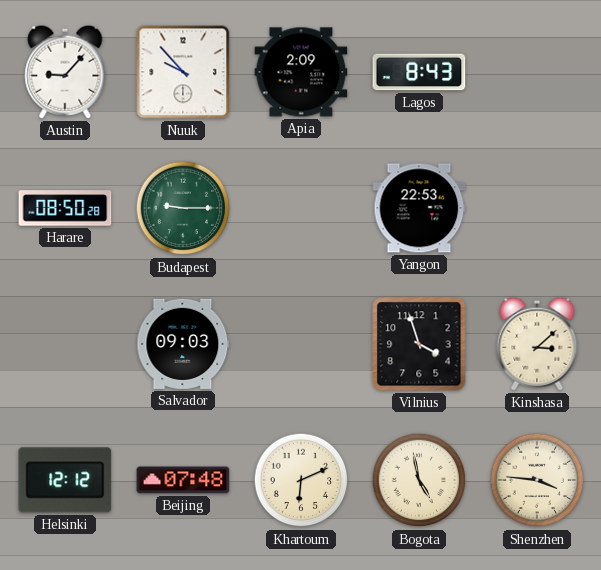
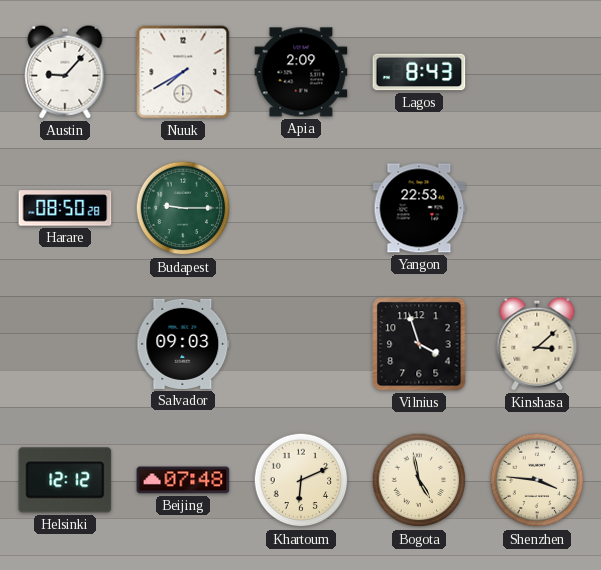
Nuuk: 9:53 -> 7:40 (183, 72)
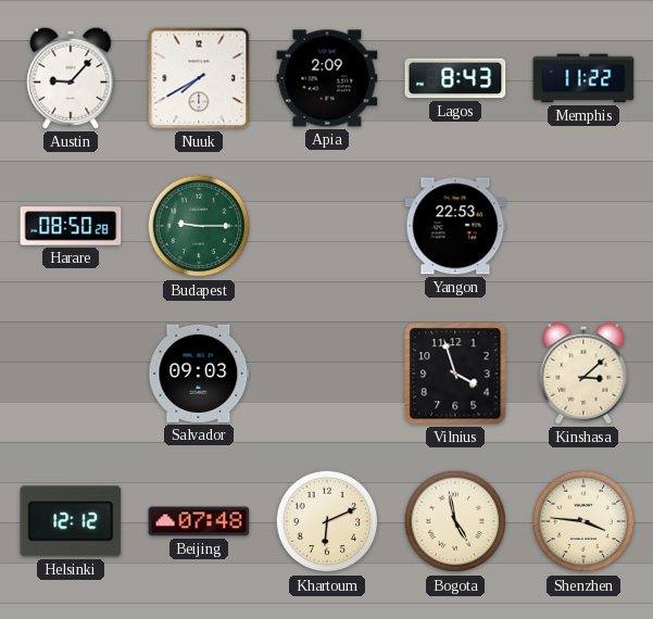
Memphis: none -> 11:22 (583, 78)
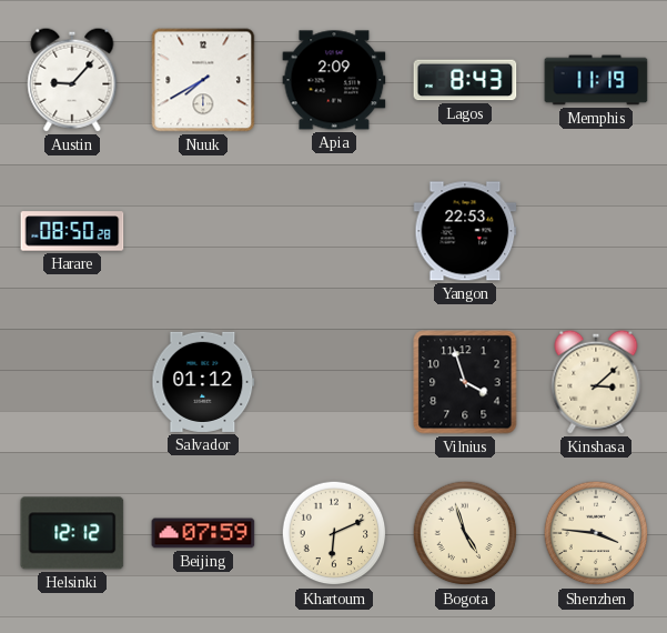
Memphis: 11:22 -> 11:19 (596, 80)
Budapest: 9:15 -> none (199, 226)
Salvador: 09:03 -> 01:12 (203, 382)
Beijing: 07:48 -> 07:59 (203, 533)
Bogota: 4:58 -> 4:57 (465, 533)
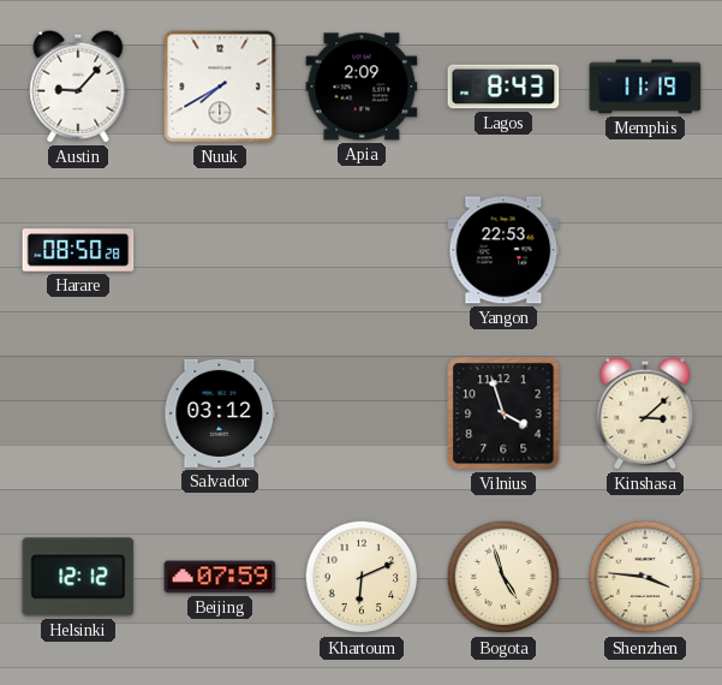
Salvador: 01:12 -> 03:12 (220, 413)
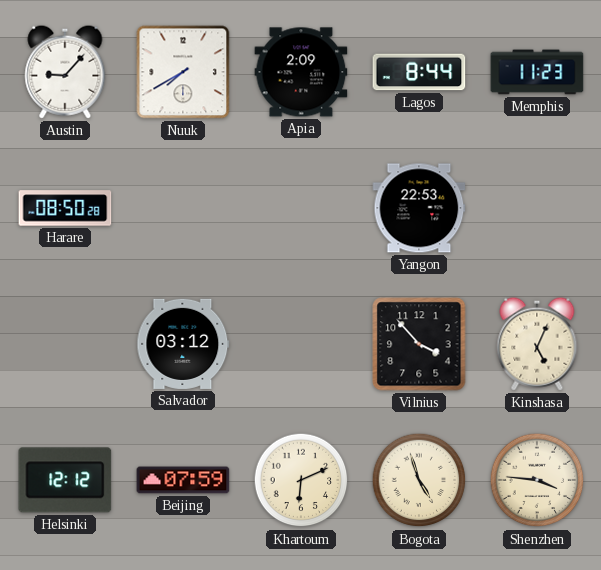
Lagos: 8:43 -> 8:44 (419, 72)
Memphis: 11:19 -> 11:23 (537, 72)
Vilnius: 3:57 -> 3:53 (419, 344)
Kinshasa: 3:08 -> 5:04 (537, 344)
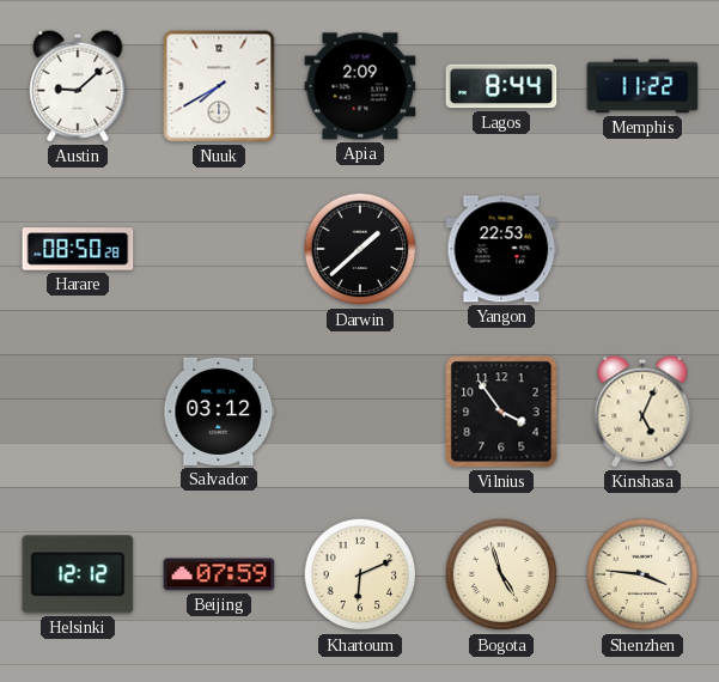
Austin: 9:07 -> 9:08 (78, 86)
Memphis: 11:23 -> 11:22 (642, 86)
Darwin: none -> 1:38 (360, 249)
Vilnius: 3:53 -> 3:54 (501, 412)
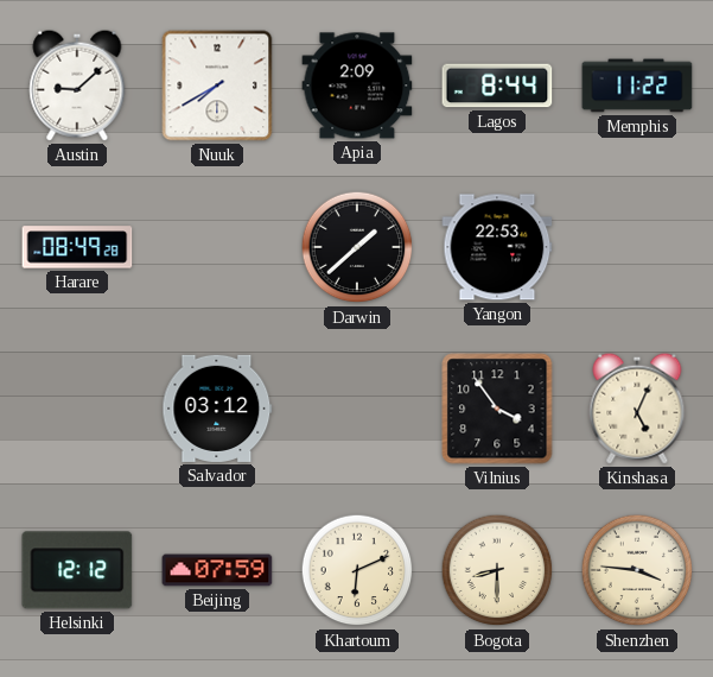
Harare: 08:50 -> 08:49 (77, 247)
Bogota: 4:57 -> 8:30 (497, 570)
